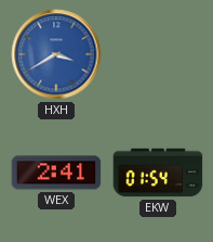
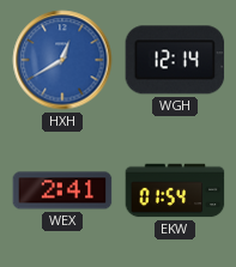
HXH: 3:40 -> 12:40 (62, 60)
WGH: none -> 12:14 (175, 60)
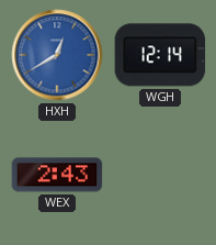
WEX: 2:41 -> 2:43 (57, 175)
EKW: 01:54 -> none (175, 190)
